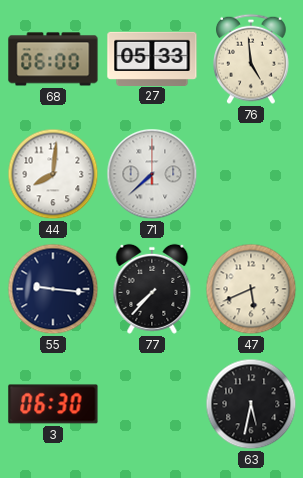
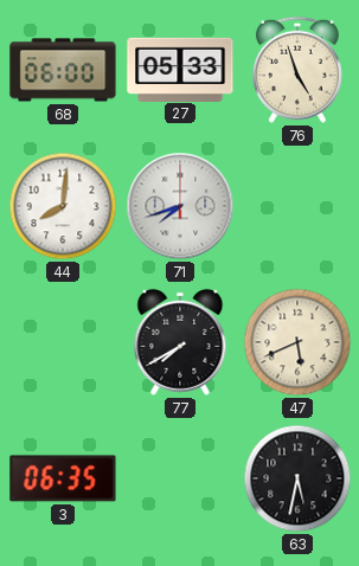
76: 4:59 -> 4:57 (299, 70)
71: 7:38 -> 7:42 (180, 206)
55: 9:16 -> none (53, 289)
77: 7:37 -> 7:40 (180, 342)
3: 06:30 -> 06:35 (63, 478)
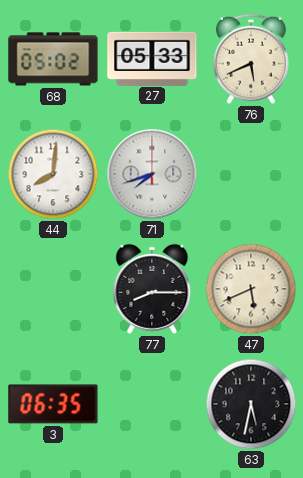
68: 06:00 -> 05:02 (53, 59)
76: 4:57 -> 5:41 (252, 59)
77: 7:40 -> 8:15 (152, 289)
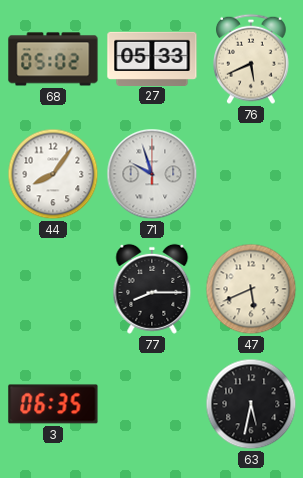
44: 8:01 -> 8:06 (53, 174)
71: 7:42 -> 9:57 (152, 174)
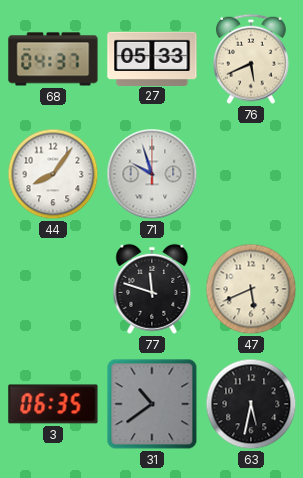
68: 05:02 -> 04:37 (53, 59)
77: 8:15 -> 11:48 (152, 289)
31: none -> 10:39 (152, 404)
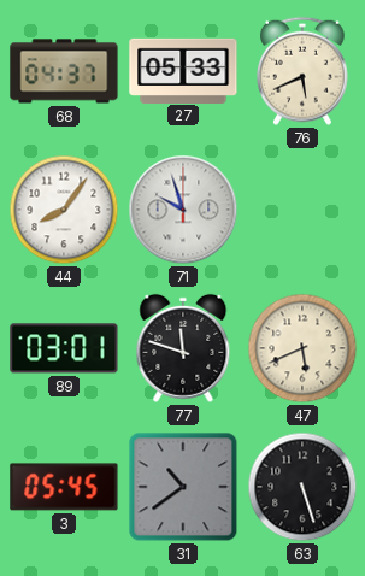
89: none -> 03:01 (64, 348)
3: 06:35 -> 05:45 (64, 487)
63: 5:32 -> 5:27 (302, 487)
